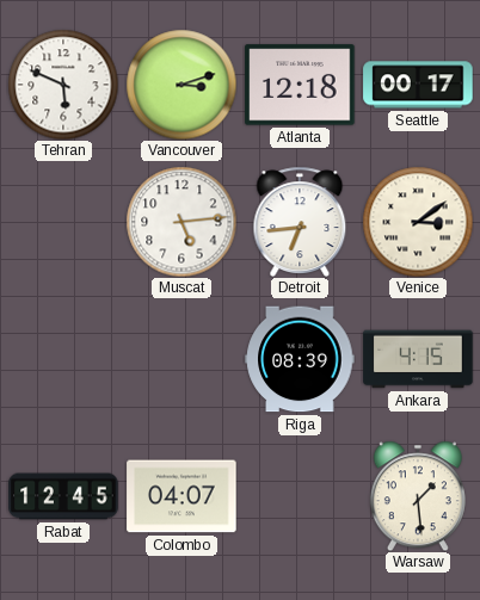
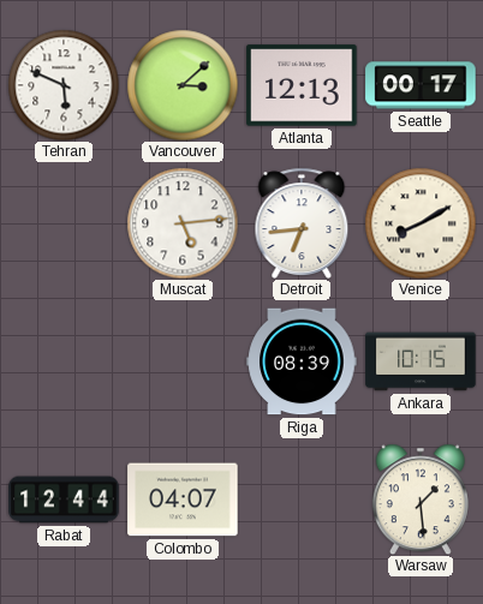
Vancouver: 3:12 -> 3:08 (183, 85)
Atlanta: 12:18 -> 12:13 (302, 85)
Venice: 3:09 -> 8:10 (421, 223)
Ankara: 4:15 -> 10:15 (421, 361)
Rabat: 12:45 -> 12:44 (64, 500)
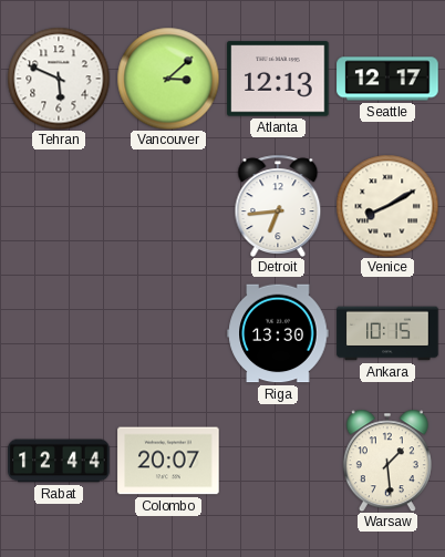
Seattle: 00:17 -> 12:17 (387, 79)
Muscat: 5:14 -> none (183, 223)
Riga: 08:39 -> 13:30 (278, 333)
Colombo: 04:07 -> 20:07 (168, 461)
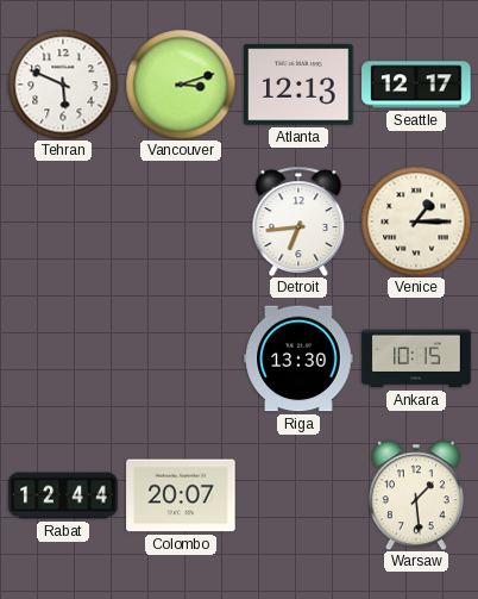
Vancouver: 3:08 -> 3:12 (181, 85)
Venice: 8:10 -> 1:15 (416, 221)
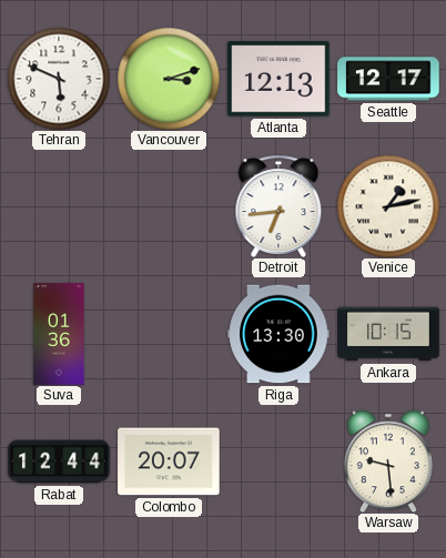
Venice: 1:15 -> 1:13 (388, 206)
Suva: none -> 01:36 (59, 334)
Warsaw: 1:29 -> 9:29 (388, 461)
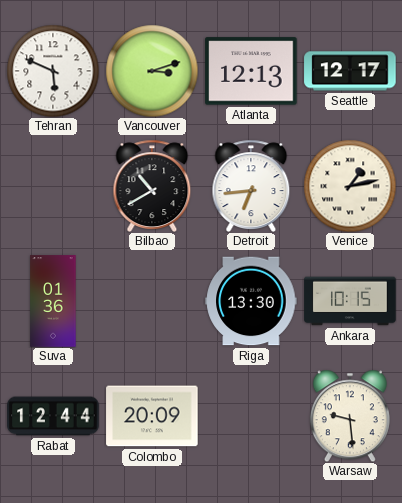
Bilbao: none -> 10:40 (152, 185)
Colombo: 20:07 -> 20:09 (152, 416)
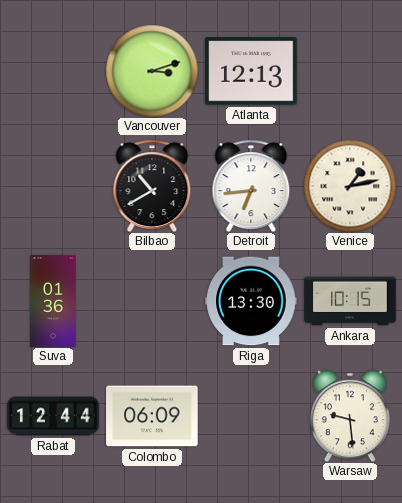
Tehran: 5:49 -> none (53, 71)
Seattle: 12:17 -> none (350, 71)
Colombo: 20:09 -> 06:09 (152, 416)
